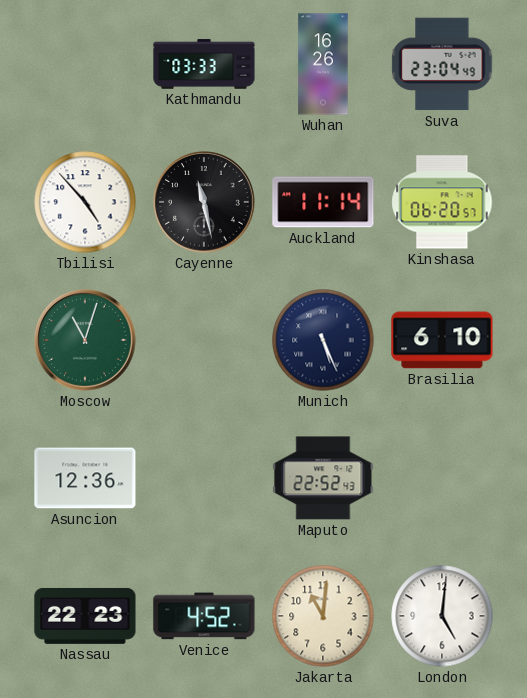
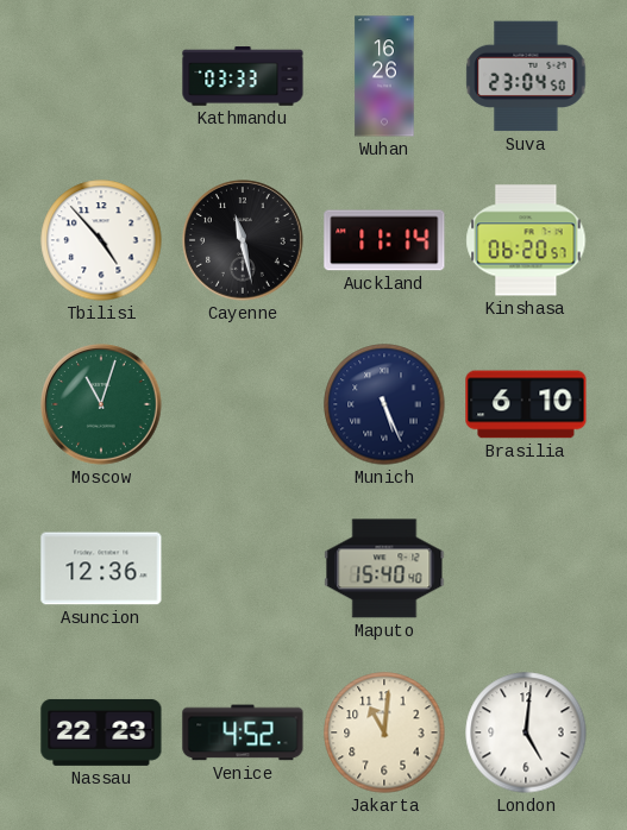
Suva: 23:04:49 -> 23:04:50 (526, 76)
Maputo: 22:52 -> 15:40 (384, 568)
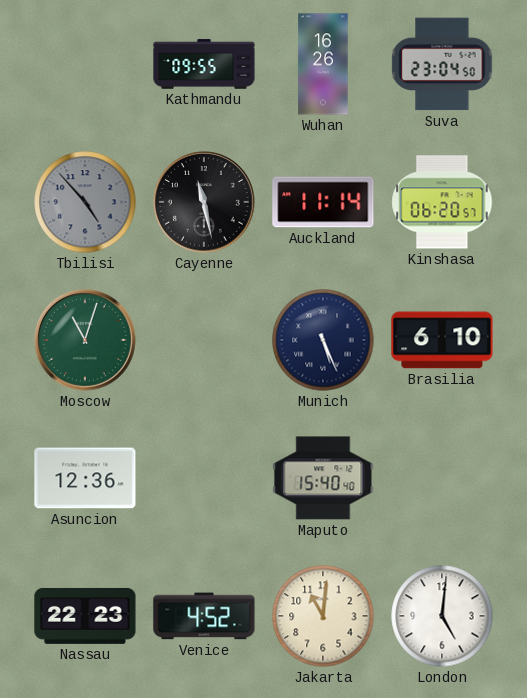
Kathmandu: 03:33 -> 09:55 (204, 64)
Tbilisi dial: white -> grey (85, 202)
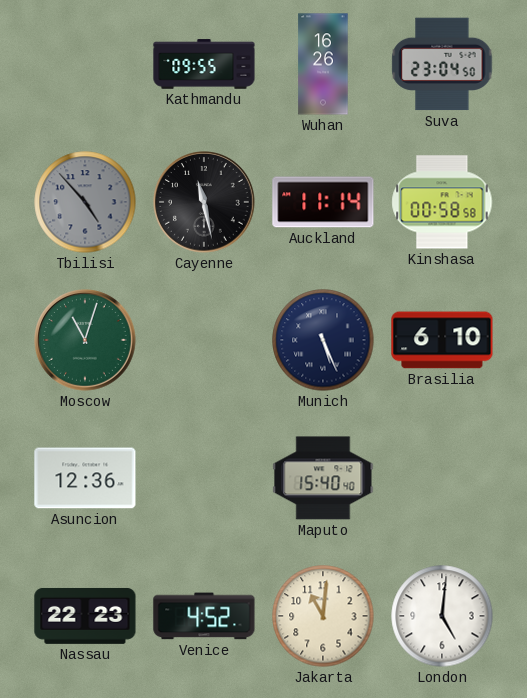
Kinshasa: 06:20 -> 00:58 (442, 202)
